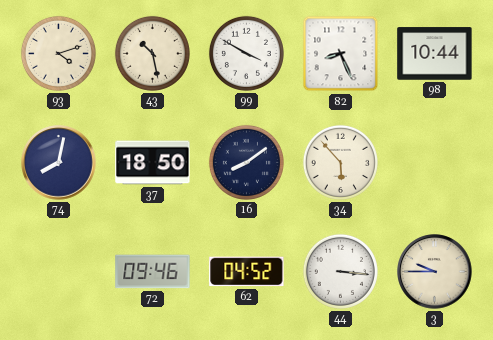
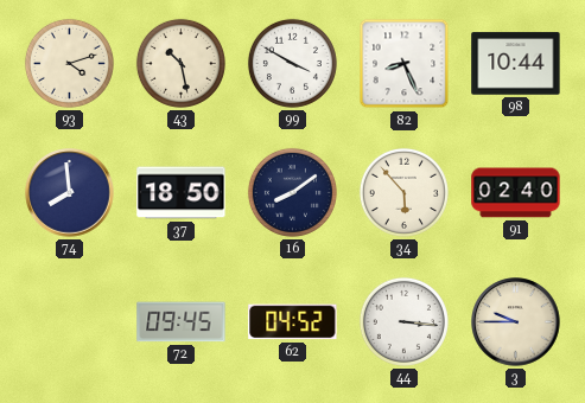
74: 8:02 -> 7:59 (70, 193)
91: none -> 02:40 (516, 193)
72: 09:46 -> 09:45 (182, 322)
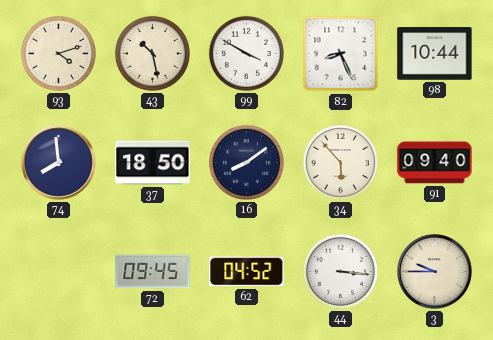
91: 02:40 -> 09:40 (435, 163)
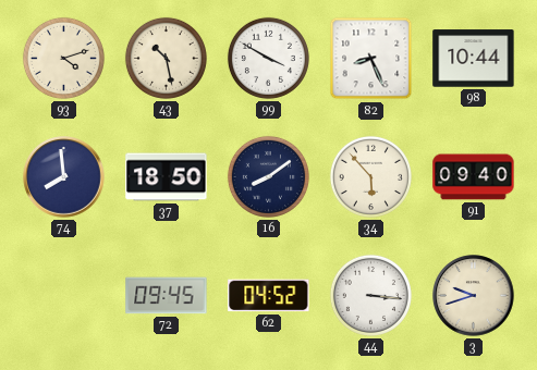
3: 9:45 -> 9:42 (474, 296)
